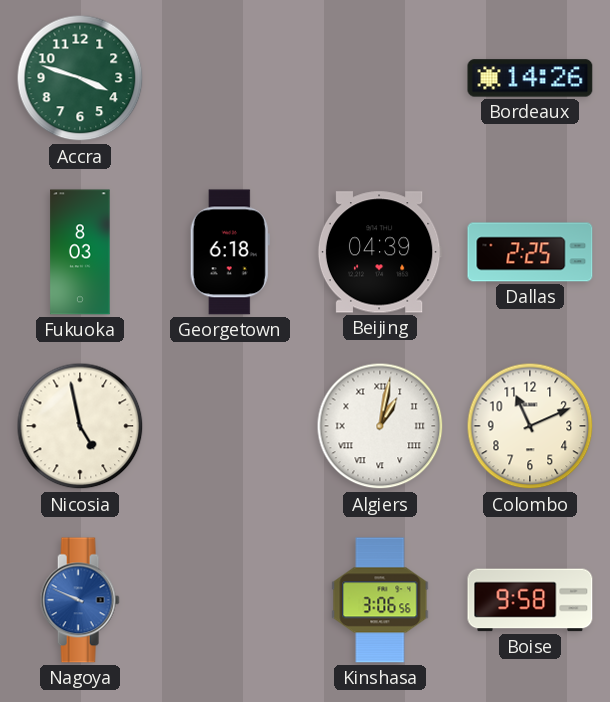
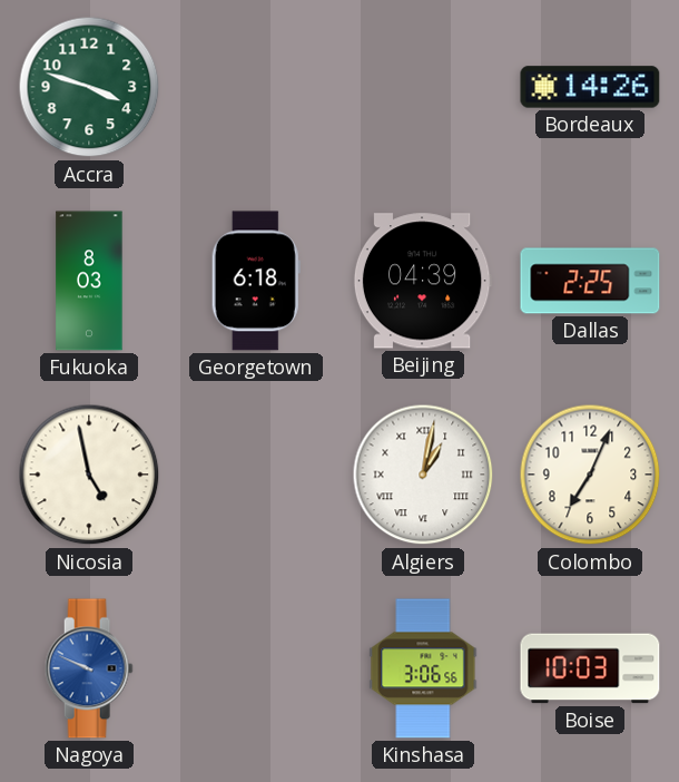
Colombo: 11:11 -> 7:04 (590, 475)
Boise: 9:58 -> 10:03 (590, 668)
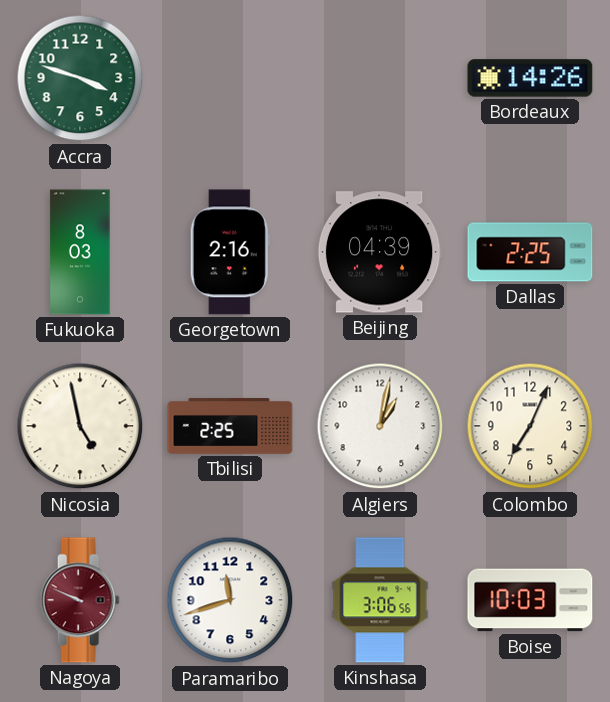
Georgetown: 6:18 -> 2:16 (230, 252)
Tbilisi: none -> 2:25 (230, 426)
Algiers numerals: Roman -> Arabic (380, 426)
Nagoya dial: blue -> burgundy (80, 600)
Paramaribo: none -> 11:42 (230, 600)
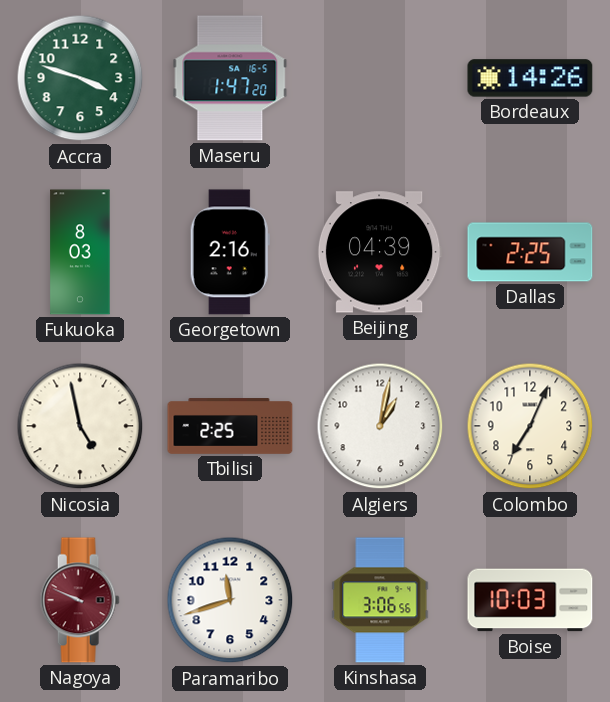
Maseru: none -> 1:47 (230, 78)
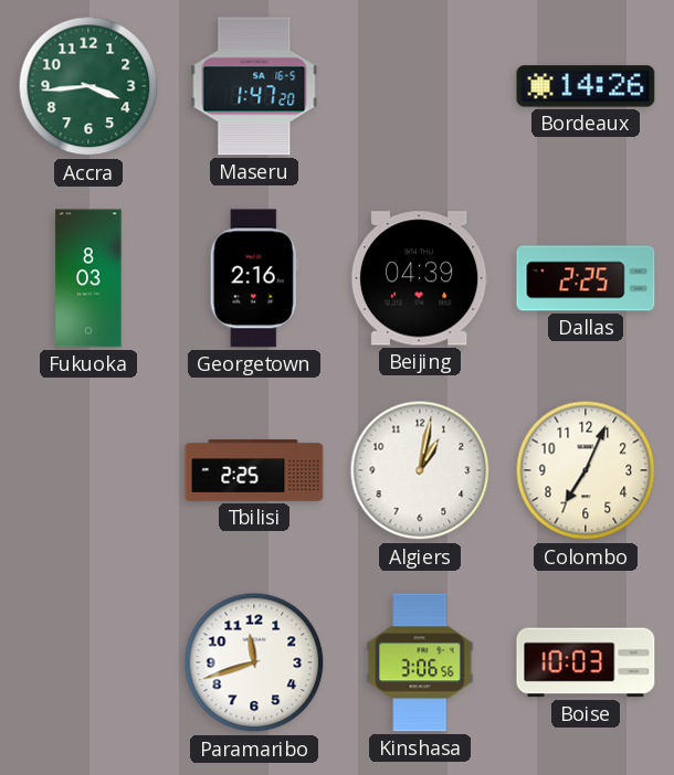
Accra: 3:48 -> 3:44 (88, 86)
Nicosia: 4:58 -> none (80, 426)
Nagoya: 9:49 -> none (80, 600)
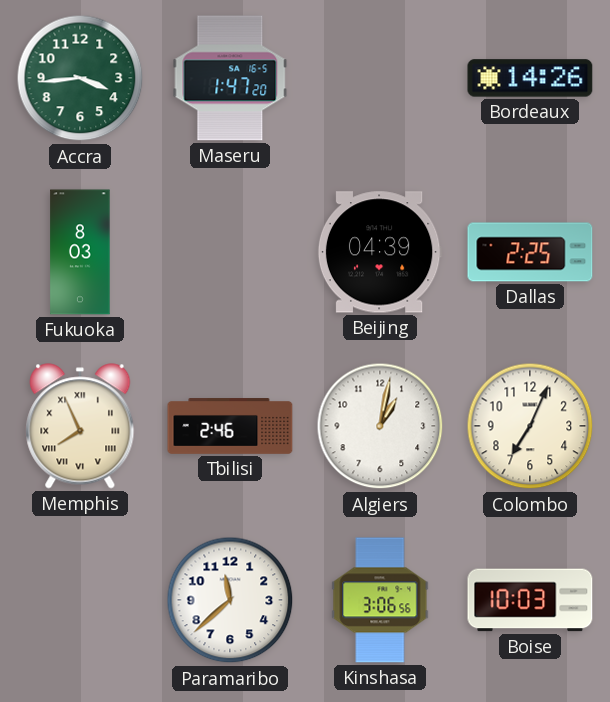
Georgetown: 2:16 -> none (254, 278)
Memphis: none -> 7:56 (80, 426)
Tbilisi: 2:25 -> 2:46 (230, 426)
Paramaribo: 11:42 -> 11:38 (230, 600)
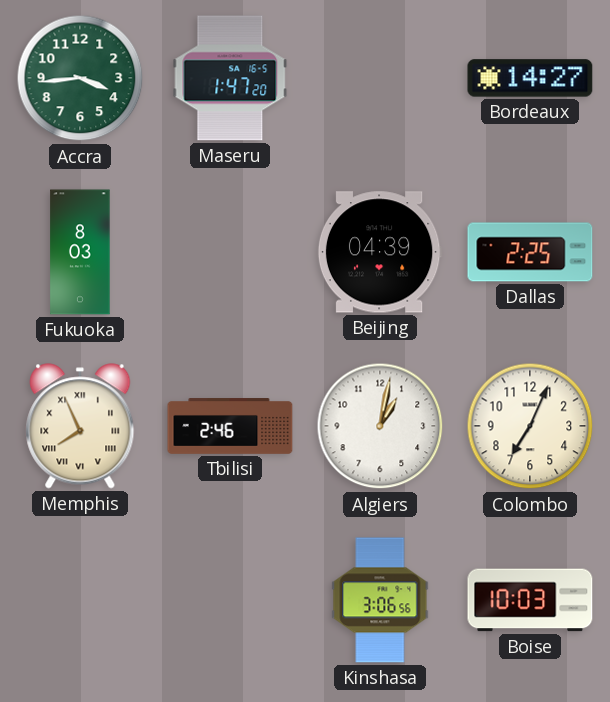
Bordeaux: 14:26 -> 14:27 (530, 78)
Paramaribo: 11:38 -> none (230, 600)
